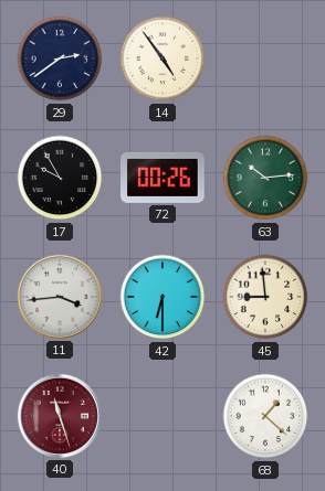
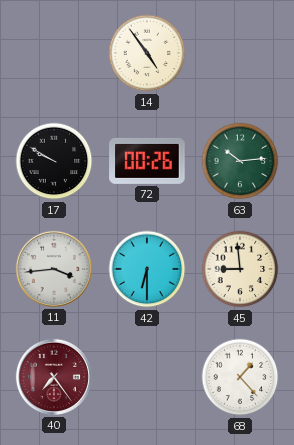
29: 2:39 -> none (60, 58)
17: 9:55 -> 9:50 (54, 161)
40: 11:27 -> 7:24 (54, 377)
68: 1:22 -> 1:23 (240, 377)
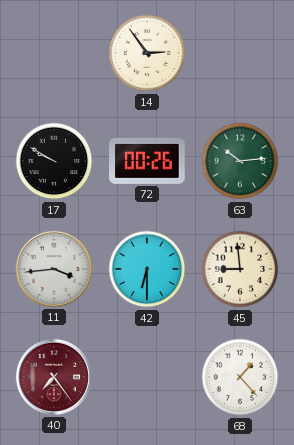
14: 4:54 -> 2:54 (147, 53)
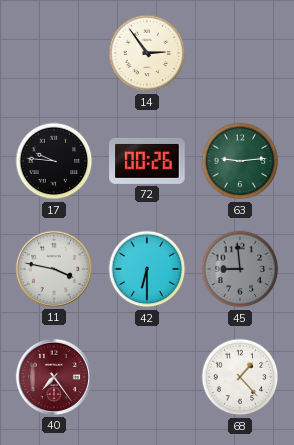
17: 9:50 -> 9:46 (54, 161)
63: 10:14 -> 9:14 (240, 161)
11: 3:44 -> 3:47 (54, 269)
45 dial: cream -> grey (240, 269)
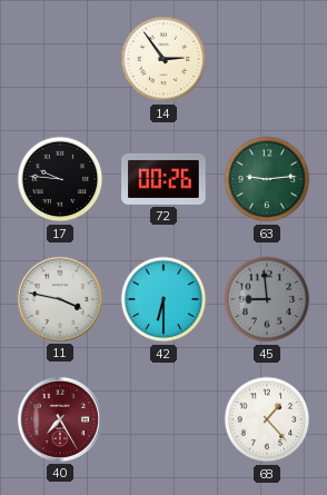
40: 7:24 -> 7:25 (60, 419)
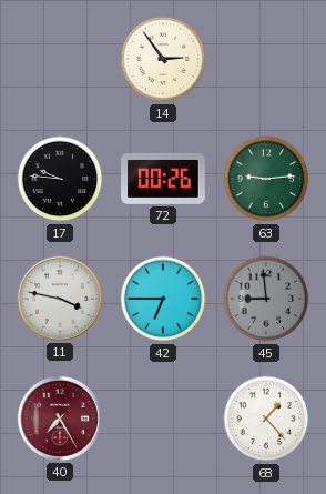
42: 6:30 -> 6:45 (163, 299)
